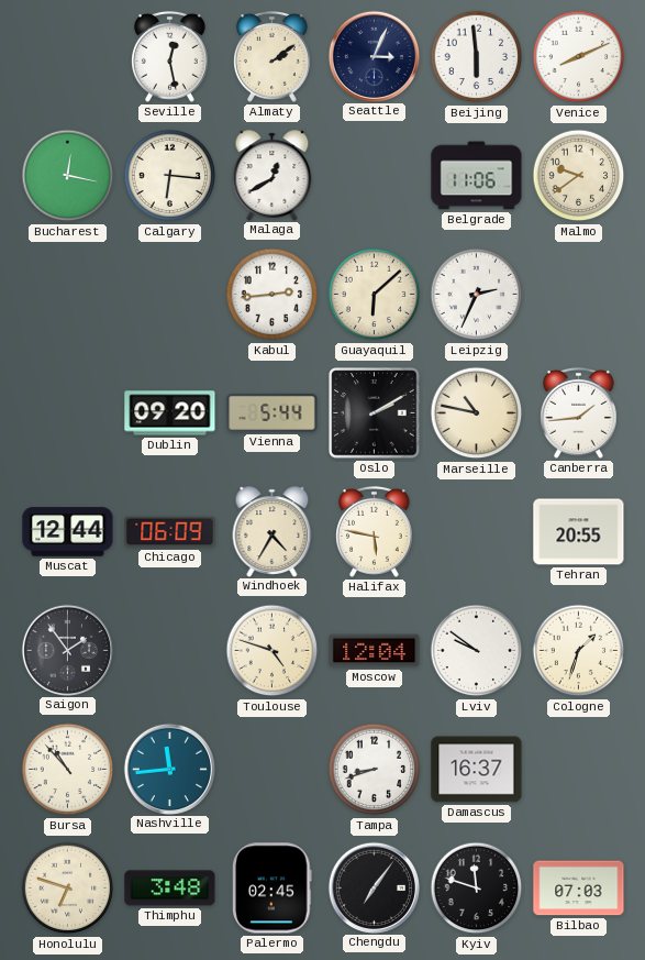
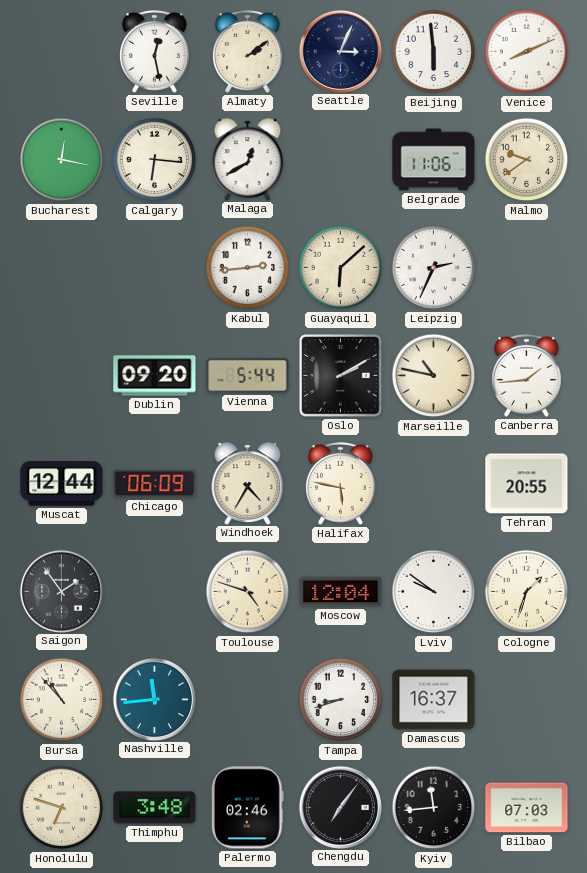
Palermo: 02:45 -> 02:46 (248, 808)
Kyiv: 11:48 -> 11:44 (434, 808)
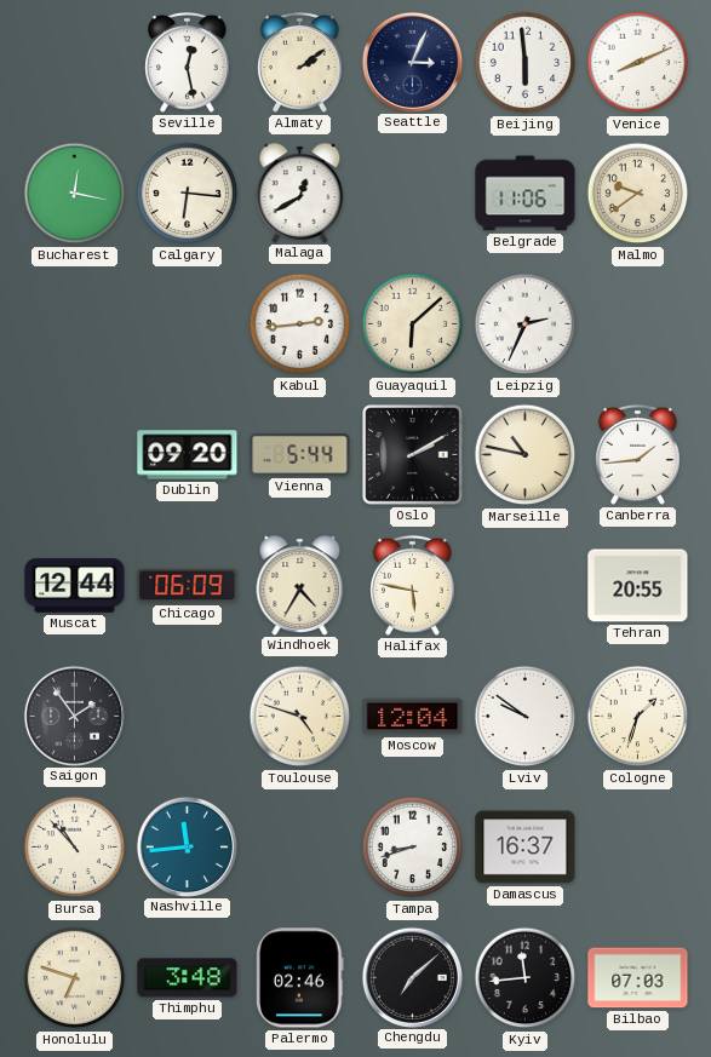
Chengdu: 7:06 -> 7:08 (412, 977)
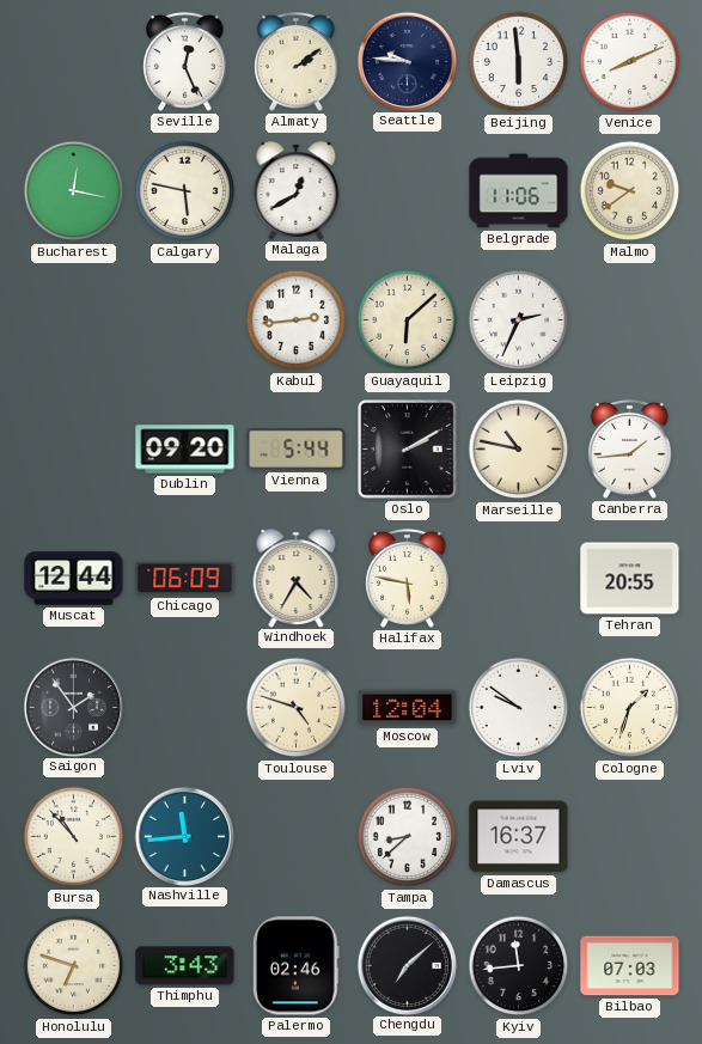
Seville: 12:28 -> 12:26 (185, 61)
Seattle: 3:04 -> 9:46 (407, 61)
Calgary: 6:16 -> 5:47 (185, 191)
Tampa: 8:42 -> 8:38 (408, 837)
Thimphu: 3:48 -> 3:43 (185, 966)
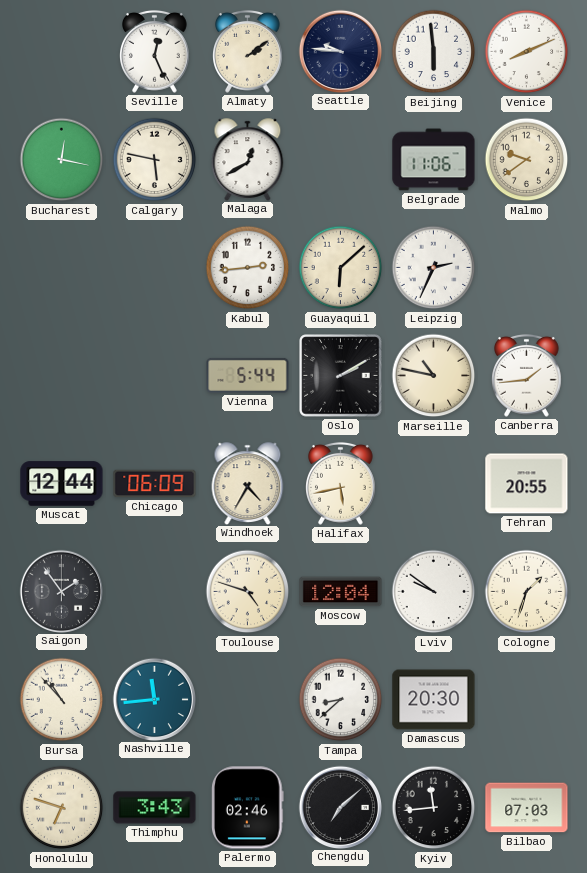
Dublin: 09:20 -> none (185, 450)
Halifax: 5:47 -> 5:43 (341, 483)
Damascus: 16:37 -> 20:30 (434, 700)
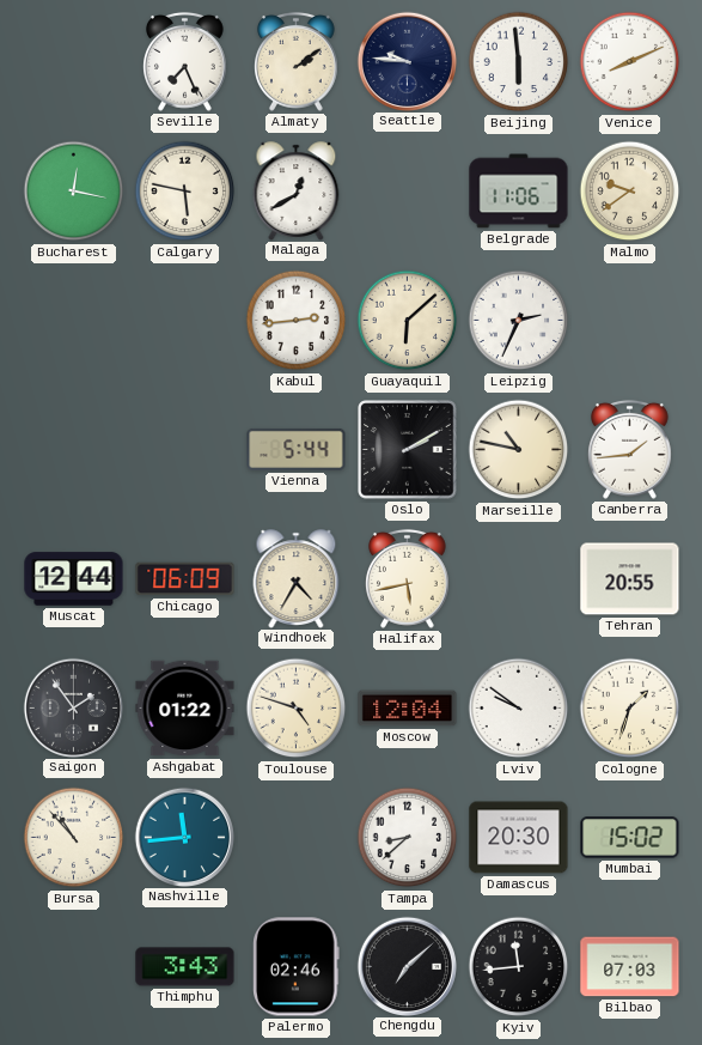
Seville: 12:26 -> 7:26 (185, 61)
Ashgabat: none -> 01:22 (185, 709)
Mumbai: none -> 15:02 (630, 838)
Honolulu: 6:48 -> none (62, 808)
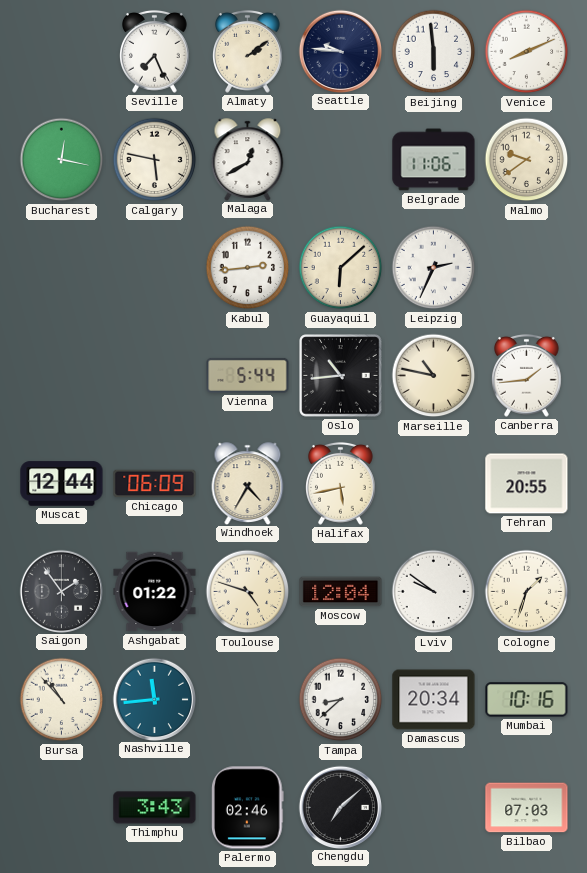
Oslo: 2:10 -> 10:44 (341, 376)
Damascus: 20:30 -> 20:34 (434, 700)
Mumbai: 15:02 -> 10:16 (527, 700)
Kyiv: 11:44 -> none (519, 967)
